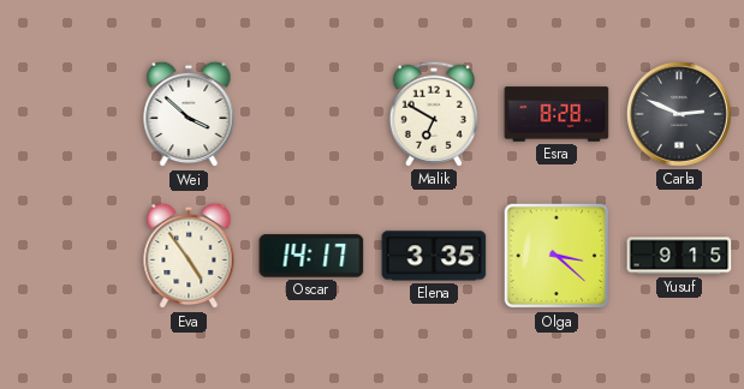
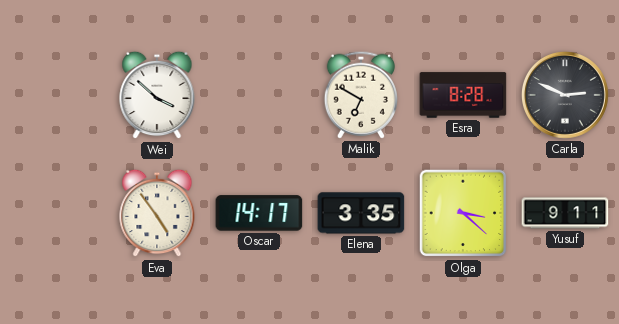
Yusuf: 9:15 -> 9:11 (565, 213)
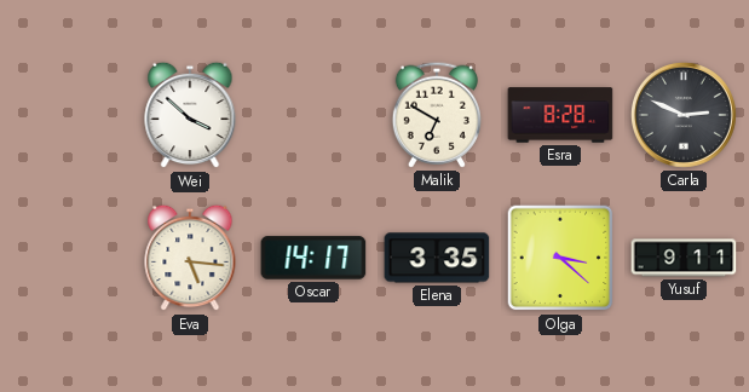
Eva: 4:54 -> 5:16 (190, 258)
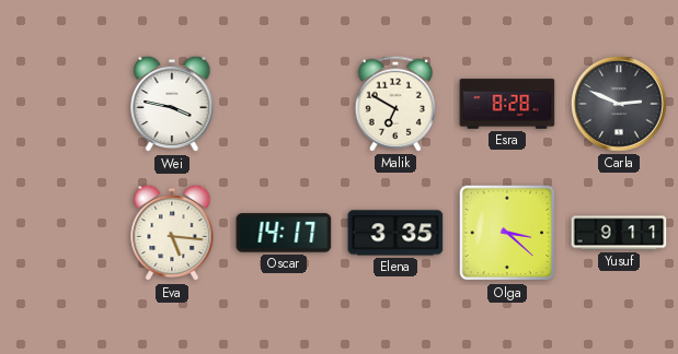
Wei: 3:52 -> 3:47 (172, 104)
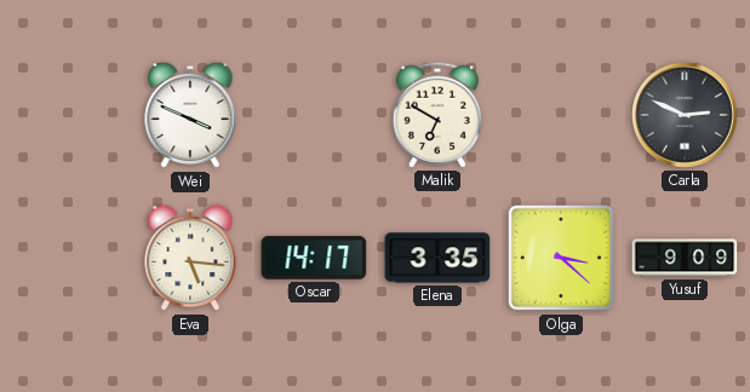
Wei: 3:47 -> 3:49 (190, 115)
Esra: 8:28 -> none (507, 104)
Yusuf: 9:11 -> 9:09 (685, 258)
